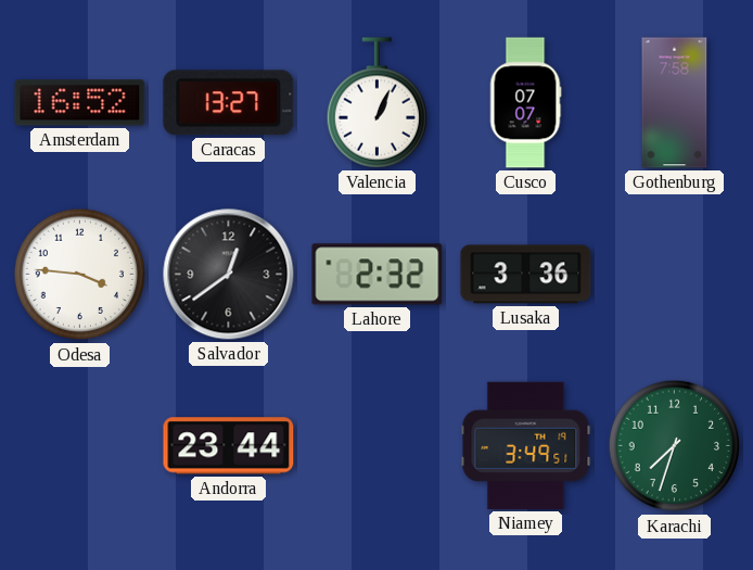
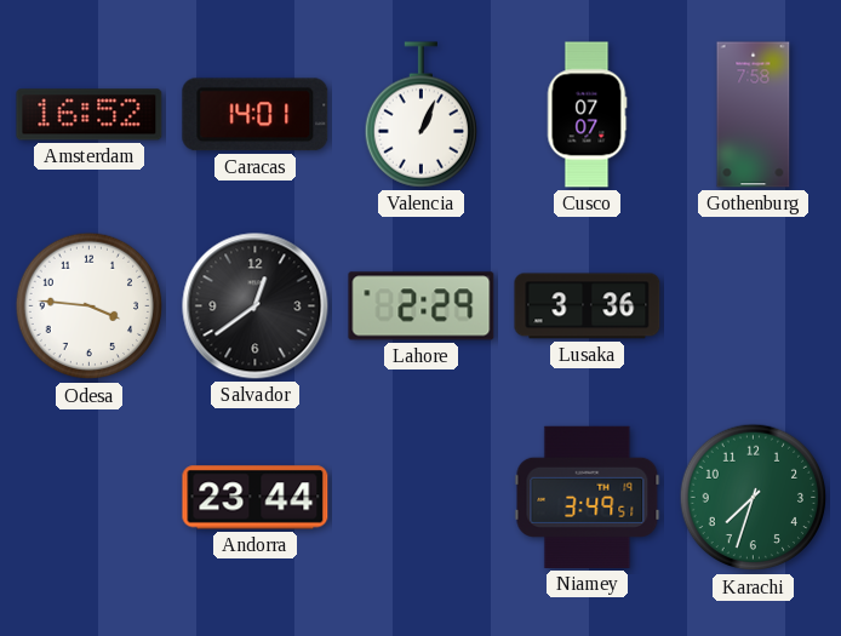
Caracas: 13:27 -> 14:01 (256, 115)
Lahore: 2:32 -> 2:29 (422, 306)
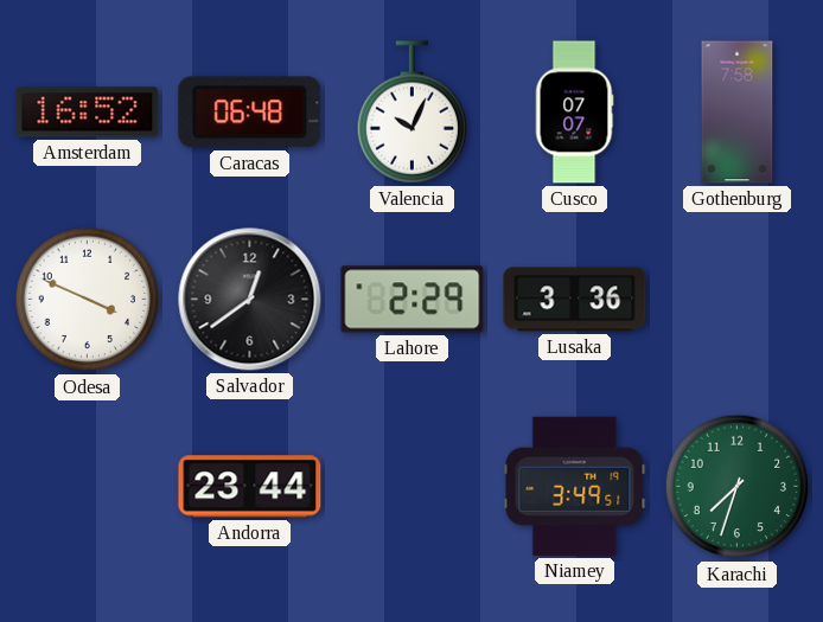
Caracas: 14:01 -> 06:48 (250, 113)
Valencia: 1:04 -> 10:04 (411, 113)
Odesa: 3:46 -> 3:49 (88, 300)
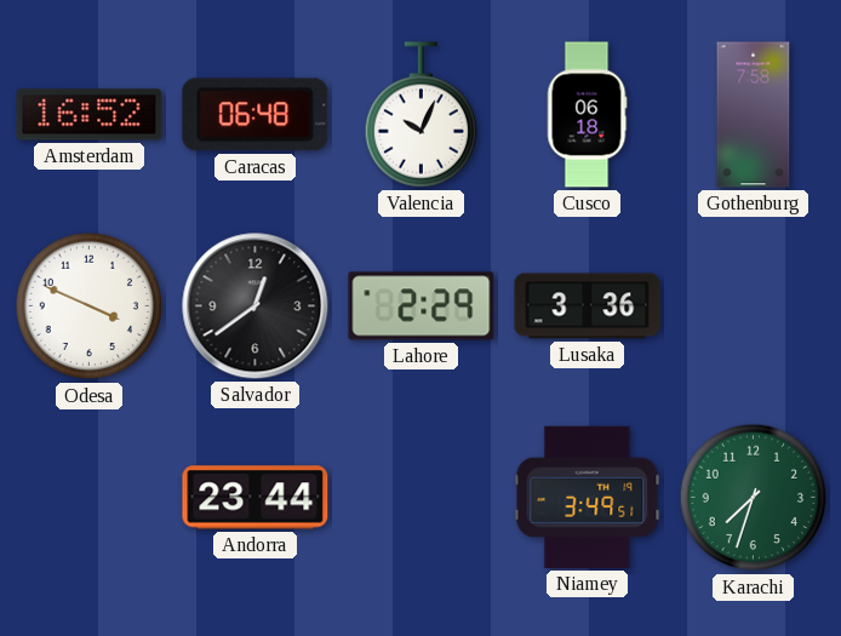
Cusco: 07:07 -> 06:18 (587, 115)
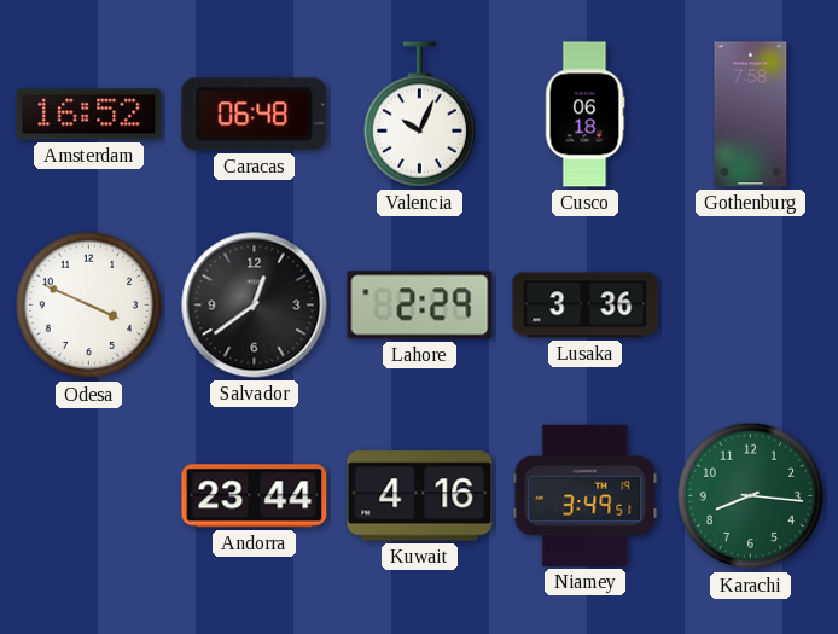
Kuwait: none -> 4:16 (420, 496)
Karachi: 7:33 -> 8:16 (751, 496)
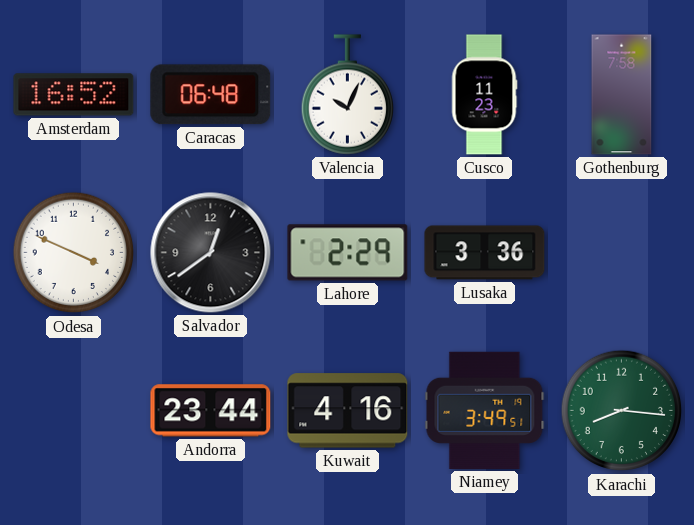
Cusco: 06:18 -> 11:23 (484, 95)
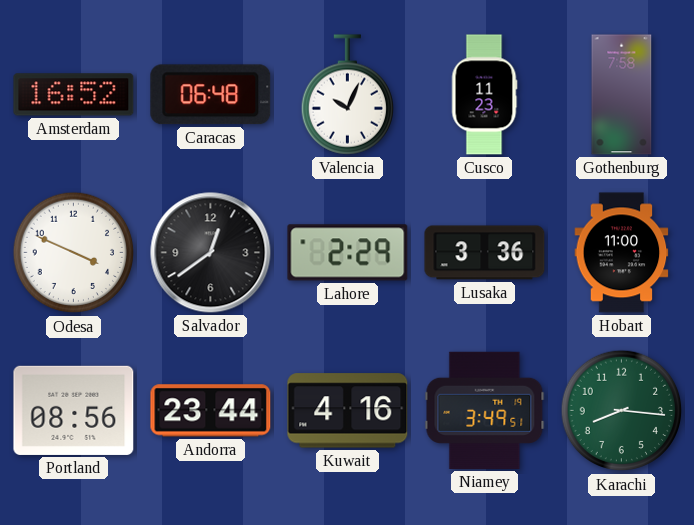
Hobart: none -> 11:00 (622, 253)
Portland: none -> 08:56 (74, 410)
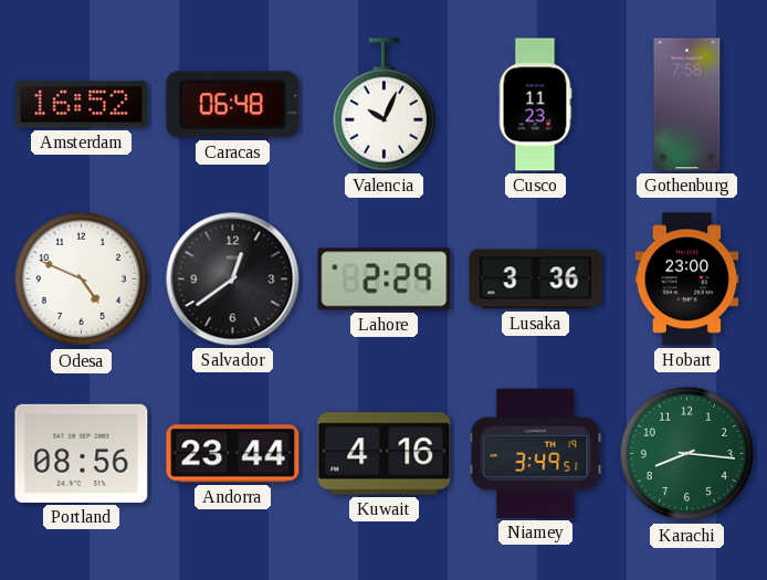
Odesa: 3:49 -> 4:49 (82, 280)
Hobart: 11:00 -> 23:00 (687, 280)
